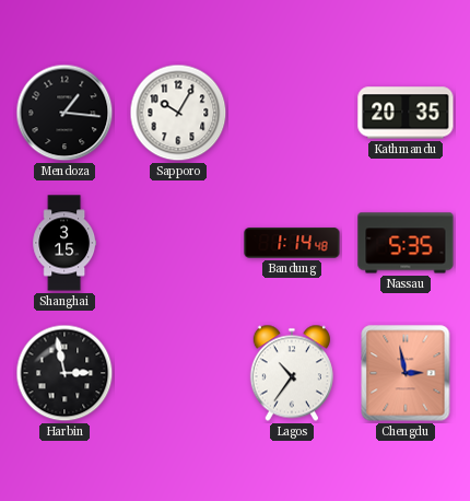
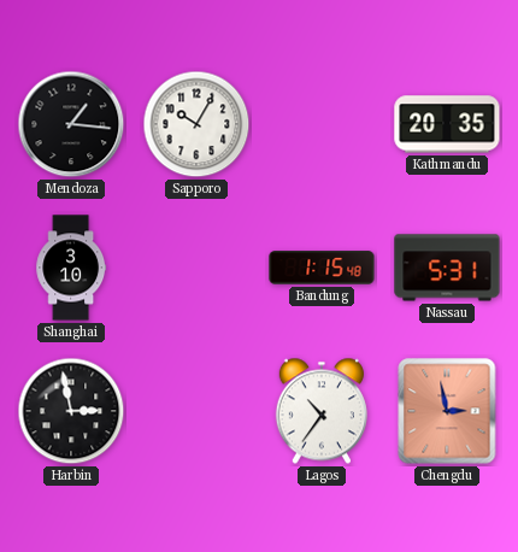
Shanghai: 3:15 -> 3:10 (71, 268)
Bandung: 1:14 -> 1:15 (322, 268)
Nassau: 5:35 -> 5:31 (447, 268)
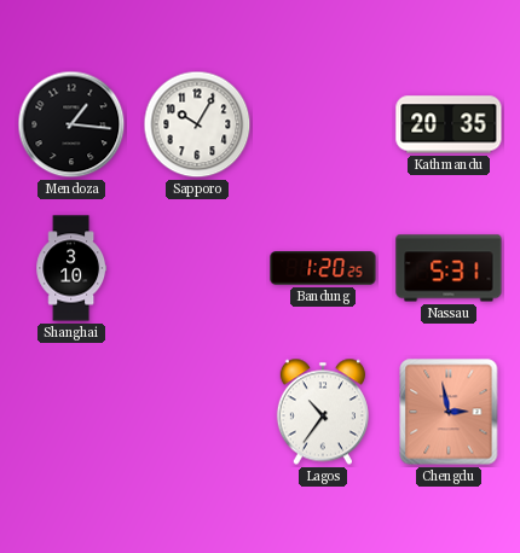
Bandung: 1:15 -> 1:20 (323, 268)
Harbin: 2:58 -> none (71, 411)
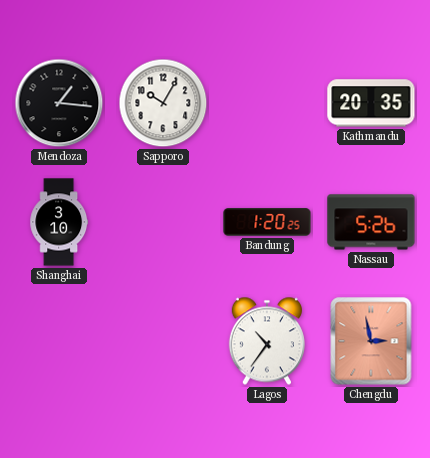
Nassau: 5:31 -> 5:26 (371, 222)
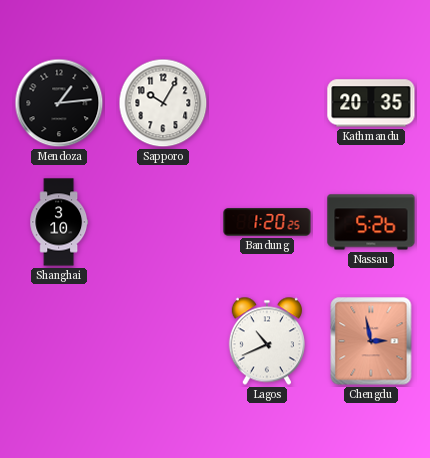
Mendoza: 1:16 -> 1:14 (59, 103)
Lagos: 10:36 -> 10:41 (267, 341)
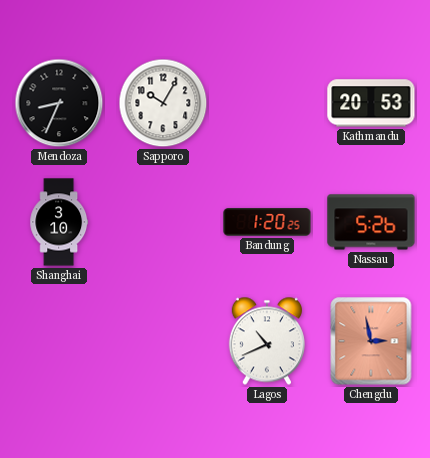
Mendoza: 1:14 -> 8:34 (59, 103)
Kathmandu: 20:35 -> 20:53 (371, 103)
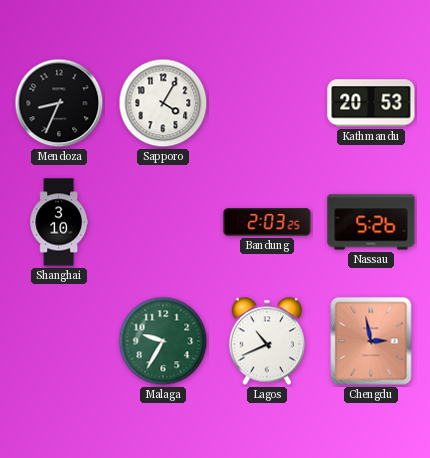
Sapporo: 10:05 -> 4:05 (163, 103)
Bandung: 1:20 -> 2:03 (267, 222)
Malaga: none -> 9:35 (163, 341)
